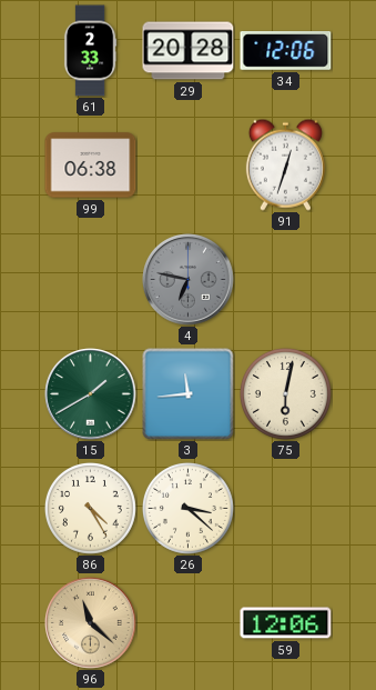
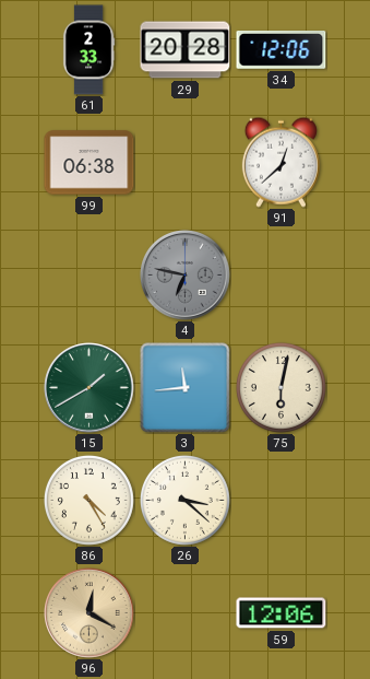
91: 12:33 -> 12:38 (281, 162)
96: 11:22 -> 12:20 (89, 613)
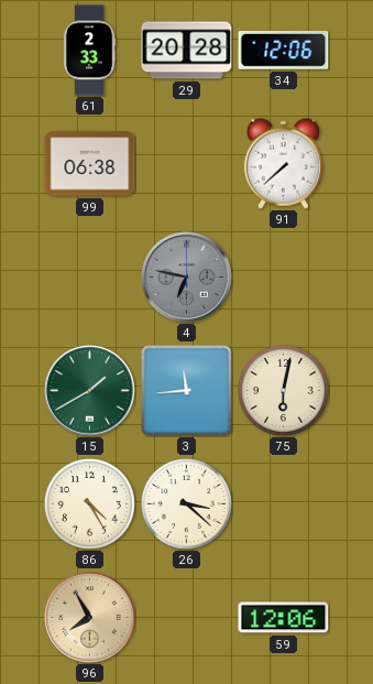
91: 12:38 -> 7:38 (283, 163)
96: 12:20 -> 7:55 (90, 618)
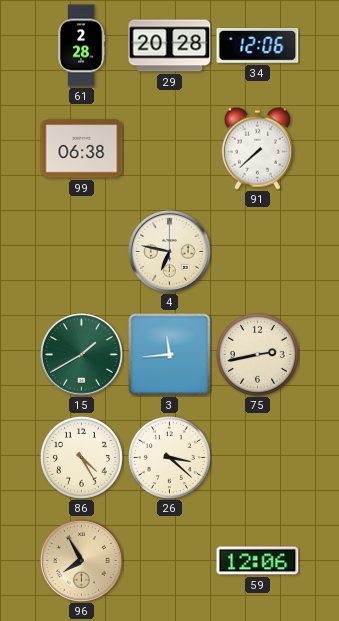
61: 2:33 -> 2:28 (81, 46)
4 dial: grey -> cream (170, 252)
75: 6:02 -> 2:43 (257, 354)
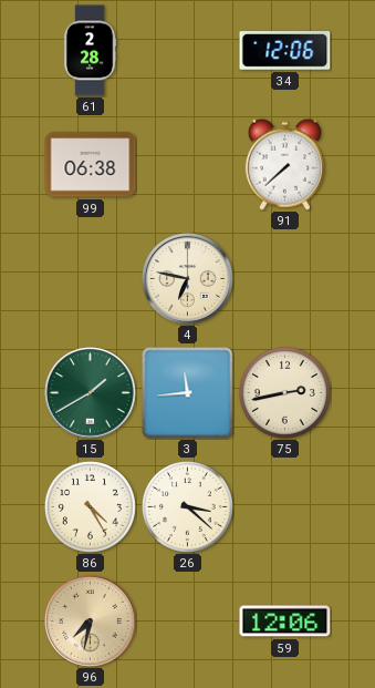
29: 20:28 -> none (170, 46)
96: 7:55 -> 7:32 (91, 622)
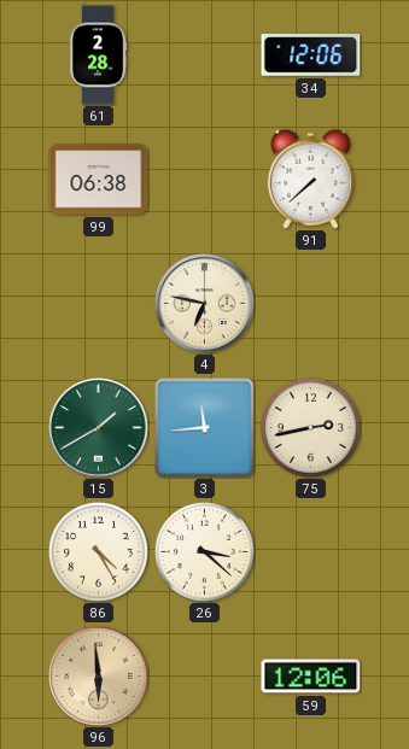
96: 7:32 -> 5:59 (99, 677)
